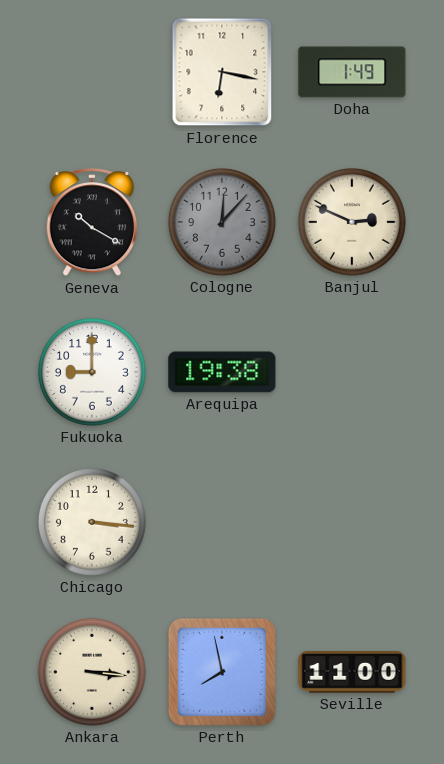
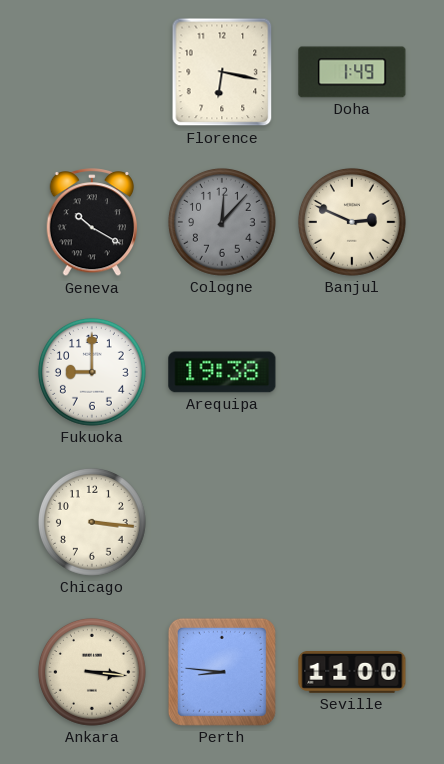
Perth: 7:58 -> 8:46 (222, 672)
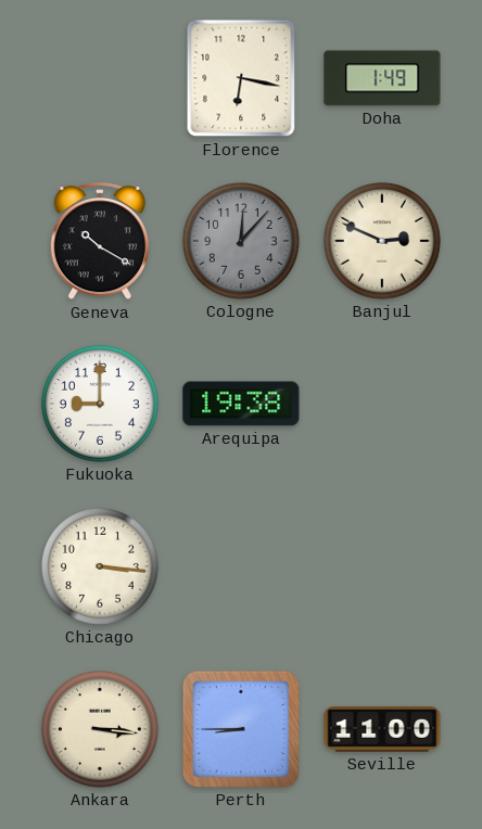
Perth: 8:46 -> 8:45 (241, 729)
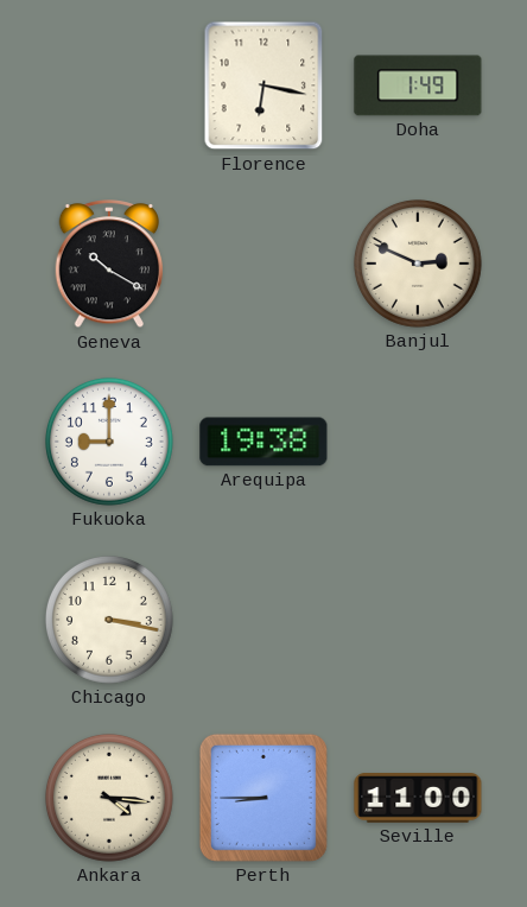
Cologne: 12:07 -> none (241, 241)
Chicago: 3:16 -> 3:17 (109, 620)
Ankara: 3:16 -> 4:16 (109, 798)
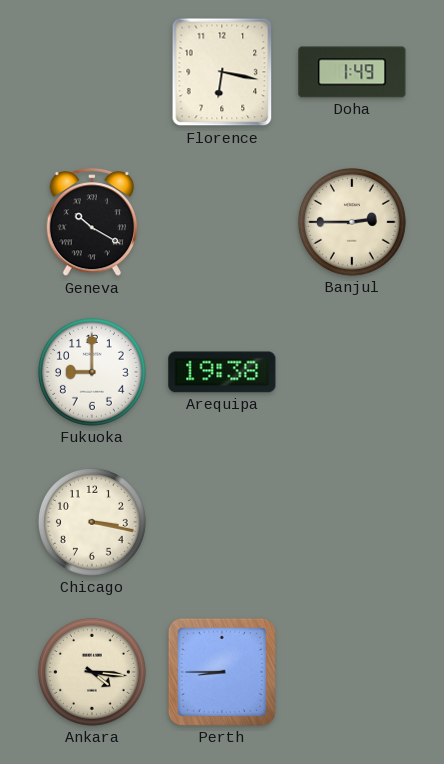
Banjul: 2:49 -> 2:45 (352, 222)
Seville: 11:00 -> none (418, 799)
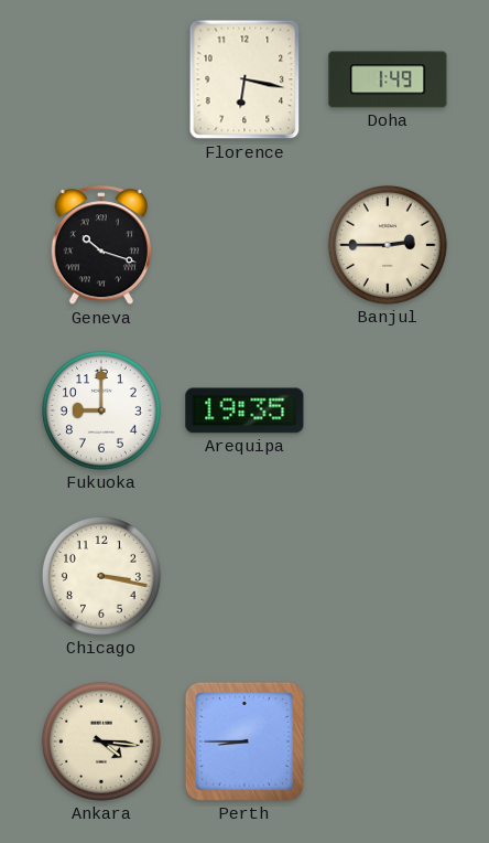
Geneva: 10:20 -> 10:18 (101, 246)
Arequipa: 19:38 -> 19:35 (244, 410)
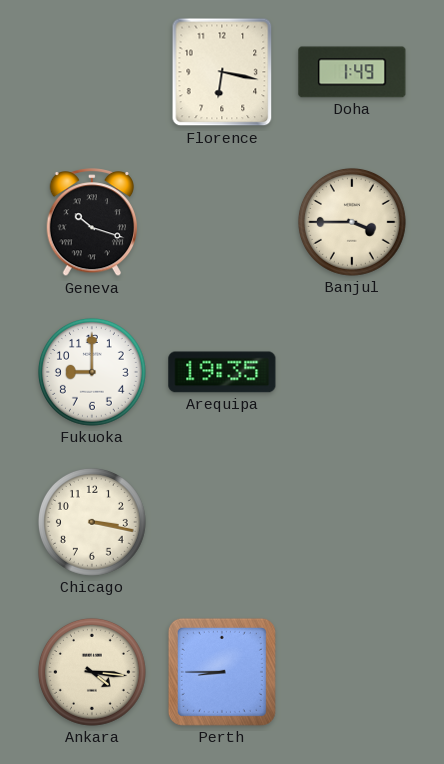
Banjul: 2:45 -> 3:45 (352, 222)
